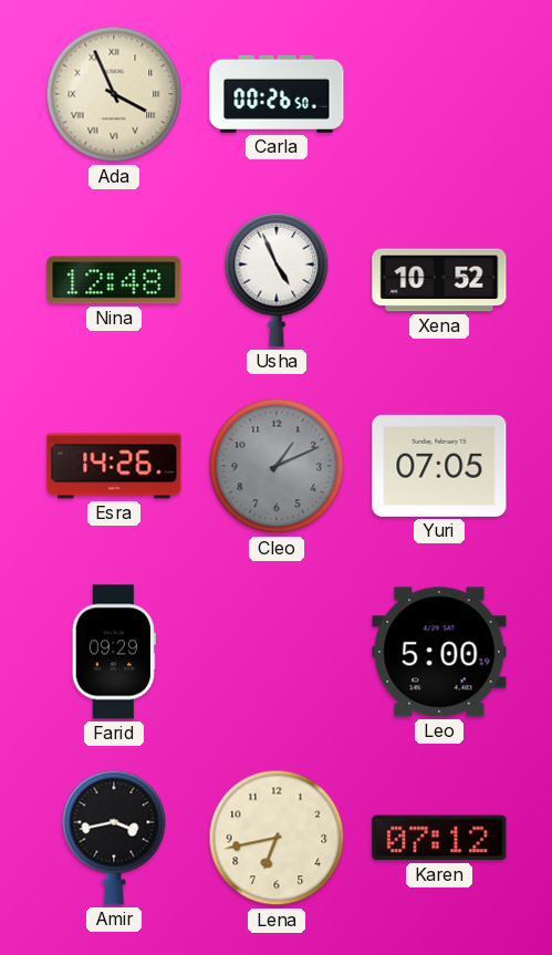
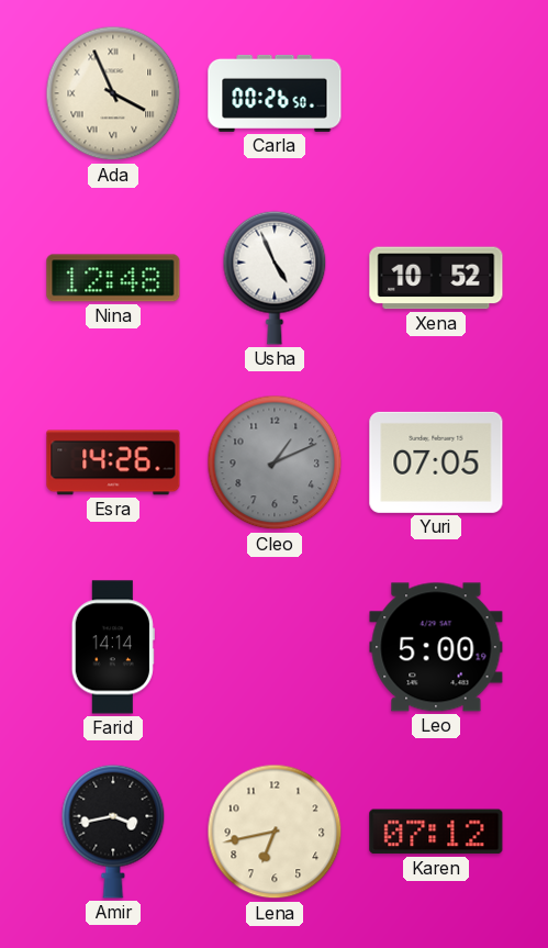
Farid: 09:29 -> 14:14 (113, 647)
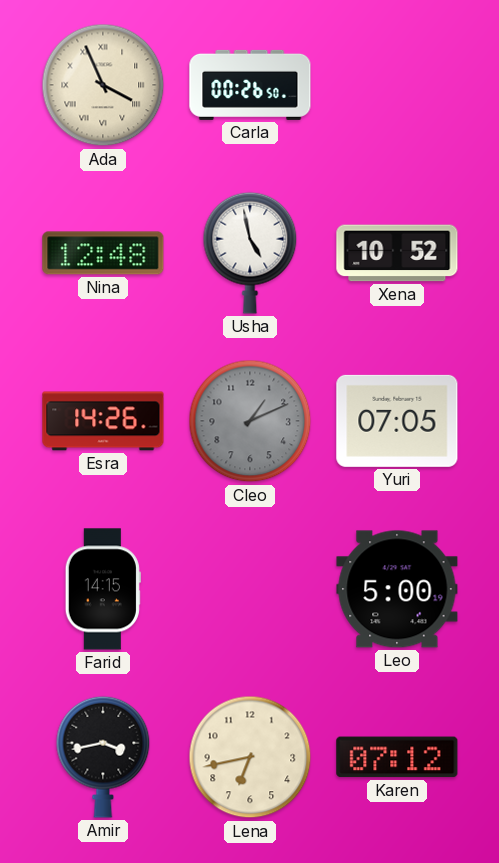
Usha: 4:56 -> 4:58 (250, 253)
Farid: 14:14 -> 14:15 (103, 589)
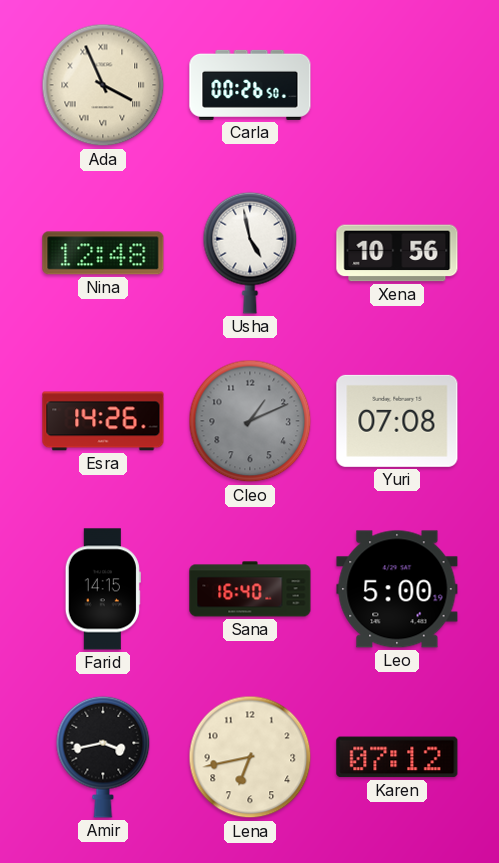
Xena: 10:52 -> 10:56 (397, 253)
Yuri: 07:05 -> 07:08 (397, 421)
Sana: none -> 16:40 (250, 589)
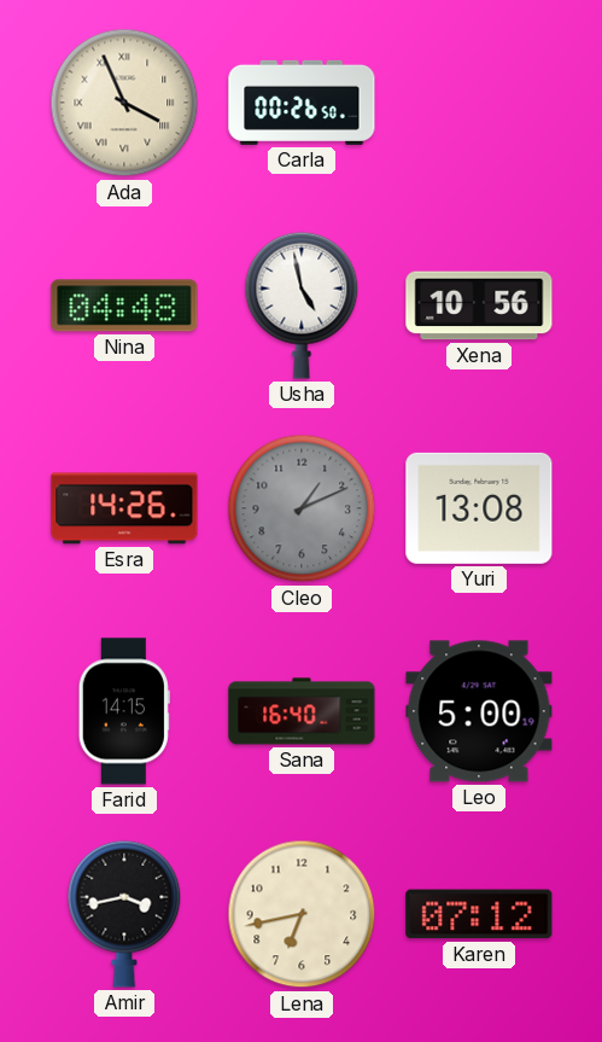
Nina: 12:48 -> 04:48 (124, 305)
Yuri: 07:08 -> 13:08 (479, 508)
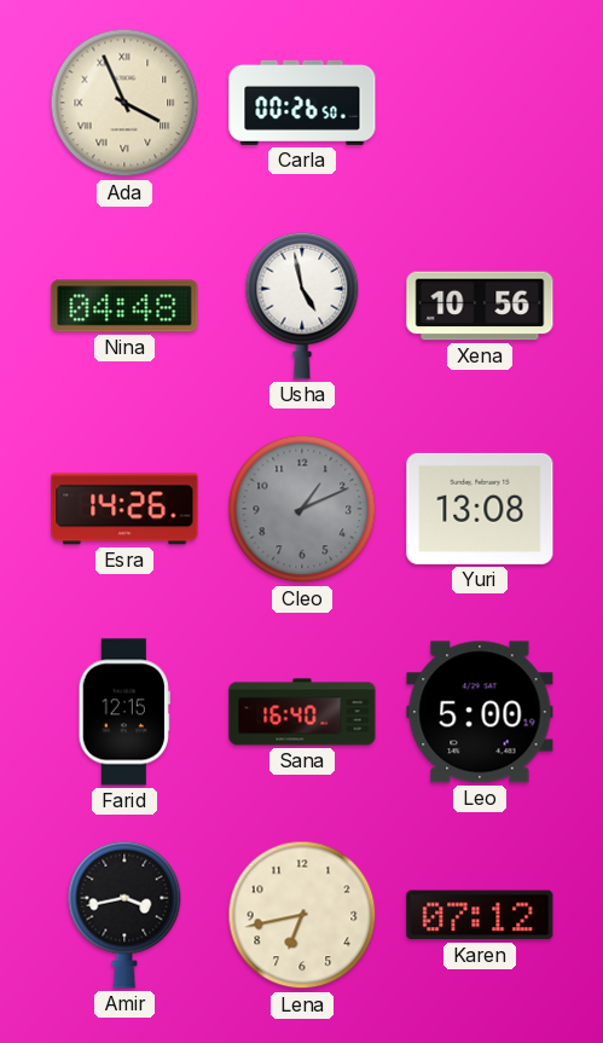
Farid: 14:15 -> 12:15 (124, 712)
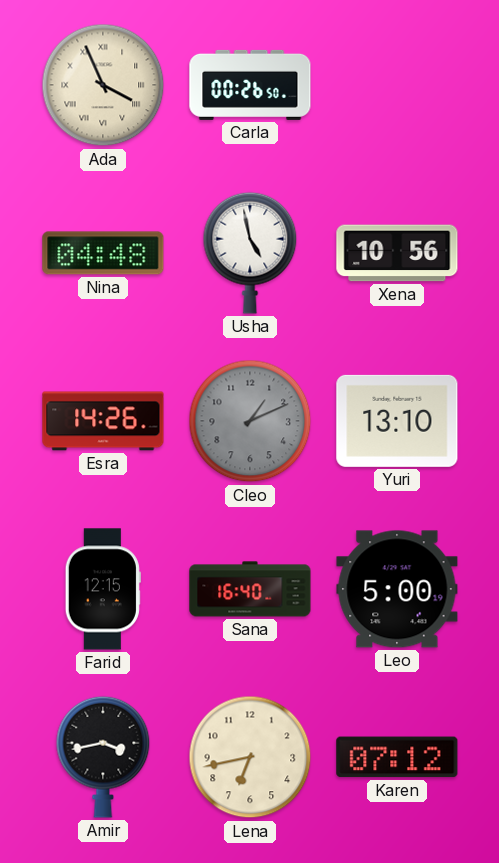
Yuri: 13:08 -> 13:10 (397, 421)
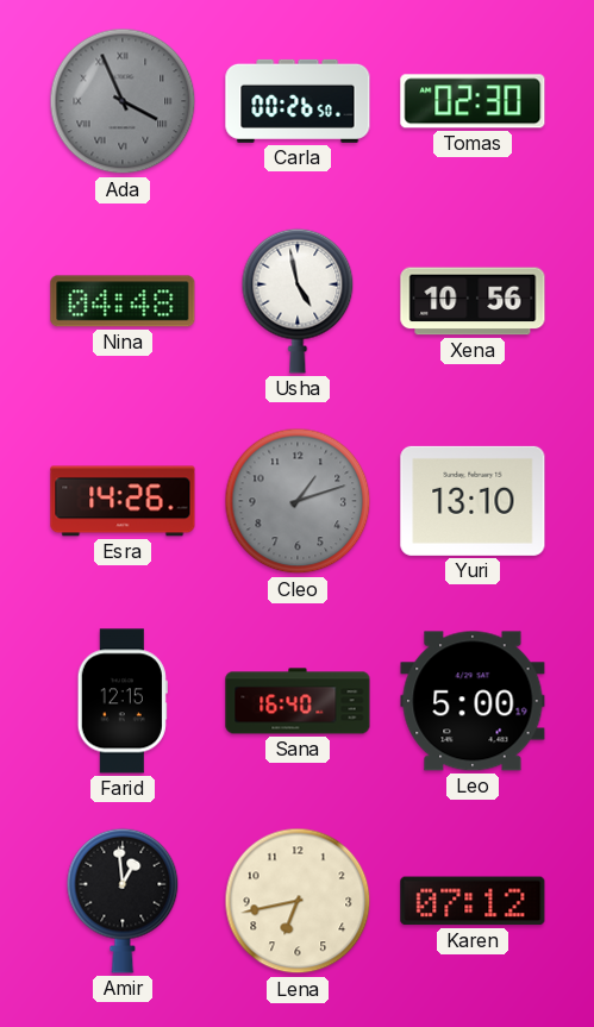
Ada dial: cream -> grey (123, 101)
Tomas: none -> 02:30 (473, 101)
Cleo: 1:11 -> 1:12 (298, 501)
Amir: 3:43 -> 12:59 (123, 901)
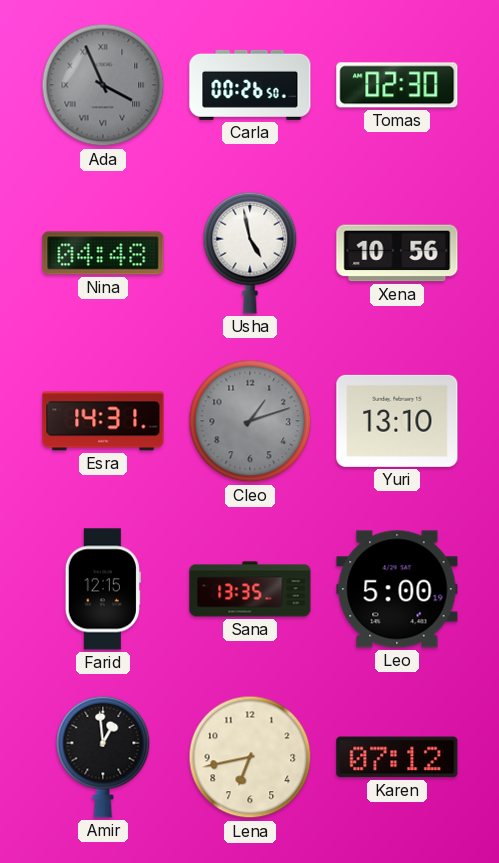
Esra: 14:26 -> 14:31 (103, 421)
Sana: 16:40 -> 13:35 (250, 589)
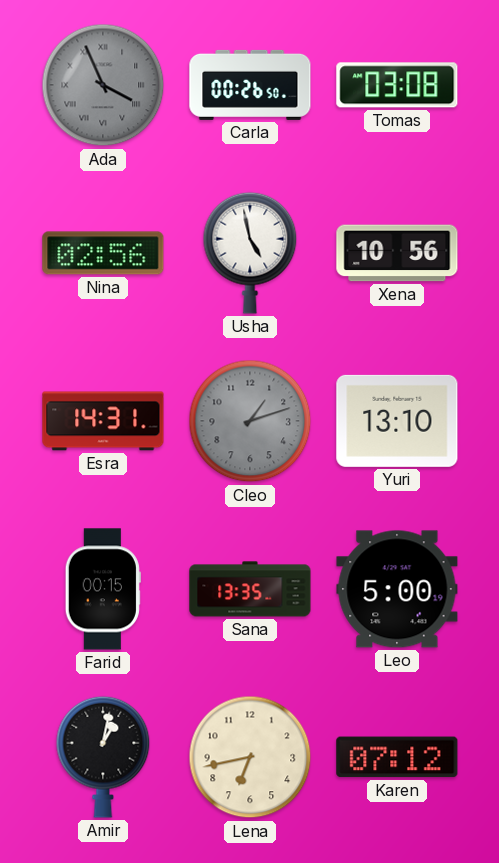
Tomas: 02:30 -> 03:08 (397, 85)
Nina: 04:48 -> 02:56 (103, 253)
Farid: 12:15 -> 00:15 (103, 589)
Amir: 12:59 -> 1:02 (103, 757)
